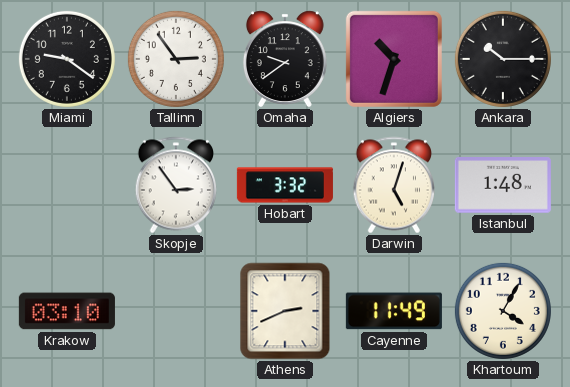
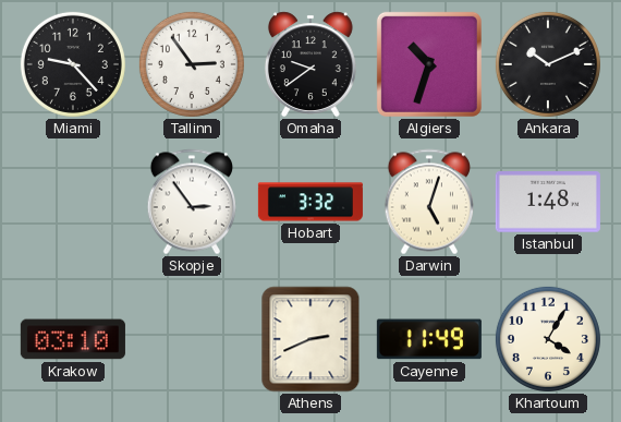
Miami: 9:21 -> 9:23 (73, 64)
Ankara: 10:15 -> 10:11 (548, 64)
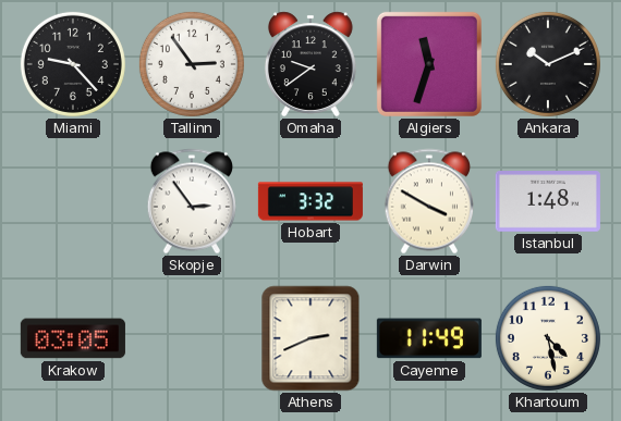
Algiers: 10:33 -> 11:33 (429, 64)
Darwin: 5:03 -> 3:50 (428, 201)
Krakow: 03:10 -> 03:05 (73, 338)
Khartoum: 4:05 -> 4:28 (548, 338)
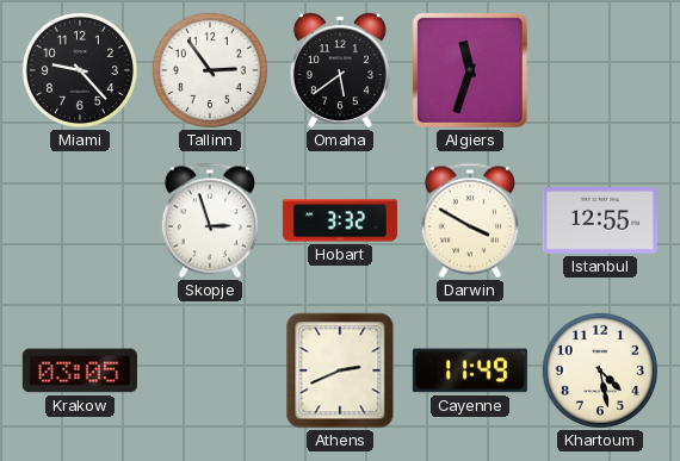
Omaha: 9:39 -> 5:39 (340, 70)
Ankara: 10:11 -> none (548, 64)
Skopje: 2:54 -> 2:57 (209, 220)
Istanbul: 1:48 -> 12:55 (600, 222)
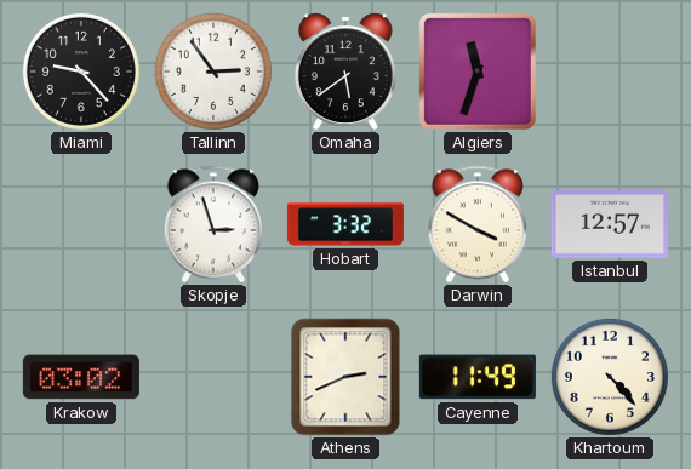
Istanbul: 12:55 -> 12:57 (610, 225)
Krakow: 03:05 -> 03:02 (81, 377)
Khartoum: 4:28 -> 4:23 (610, 377)
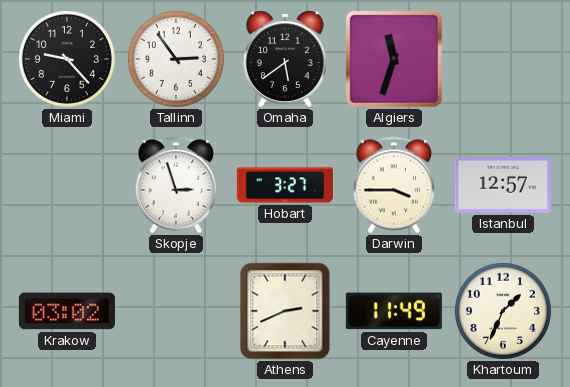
Hobart: 3:32 -> 3:27 (285, 185)
Darwin: 3:50 -> 3:45 (393, 185)
Khartoum: 4:23 -> 1:34 (503, 311)
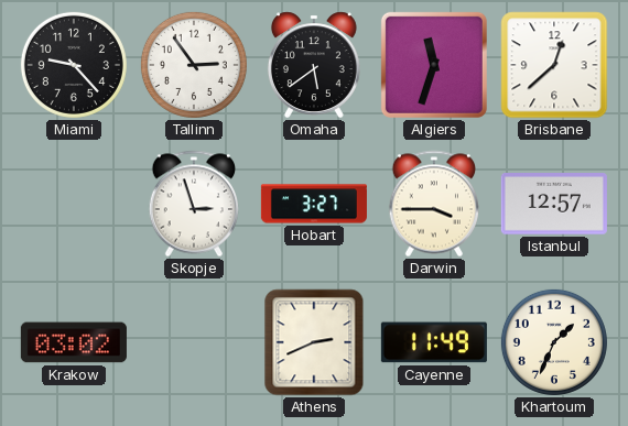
Brisbane: none -> 12:38 (554, 65)
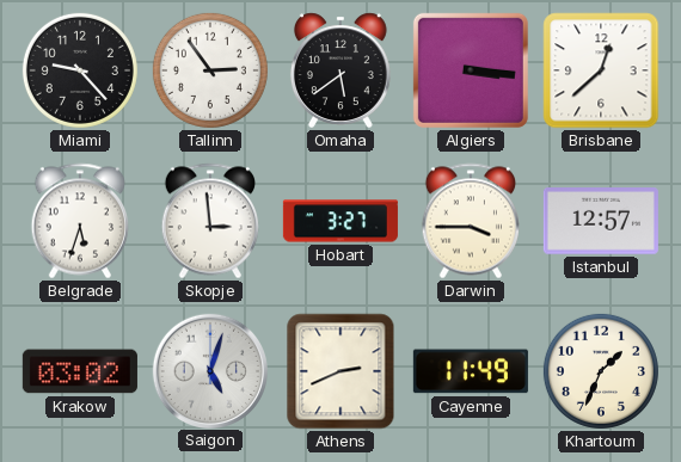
Algiers: 11:33 -> 3:16 (471, 70)
Belgrade: none -> 5:33 (79, 221)
Skopje: 2:57 -> 2:59 (209, 221)
Saigon: none -> 5:03 (209, 370)
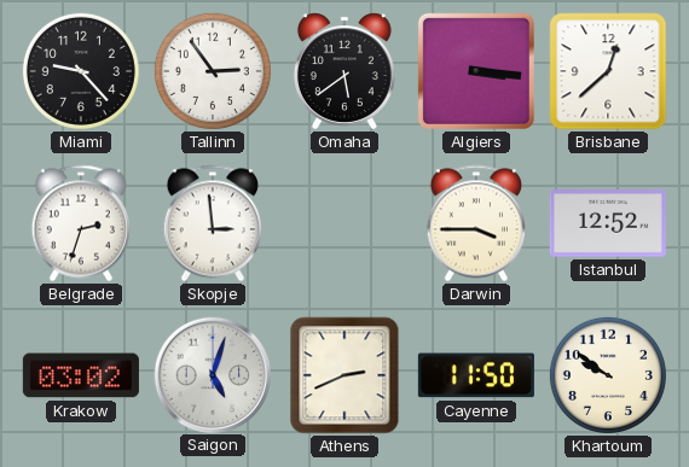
Belgrade: 5:33 -> 2:33 (80, 223)
Hobart: 3:27 -> none (340, 221)
Istanbul: 12:57 -> 12:52 (608, 224)
Cayenne: 11:49 -> 11:50 (476, 375)
Khartoum: 1:34 -> 9:51 (608, 375)
